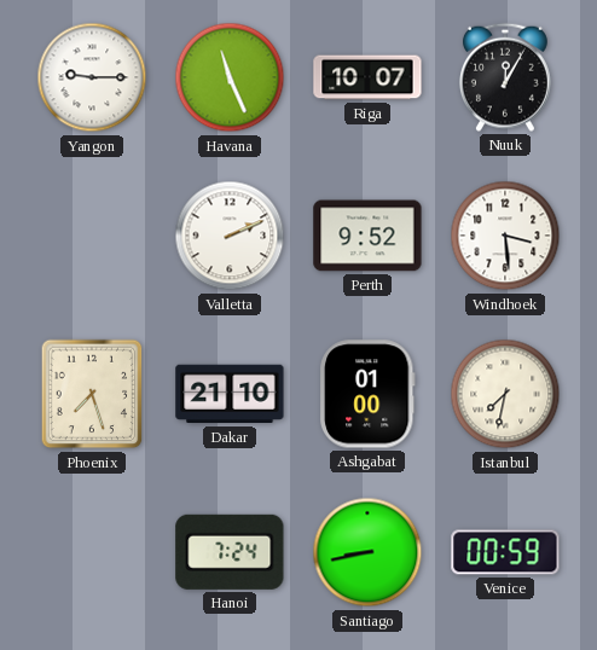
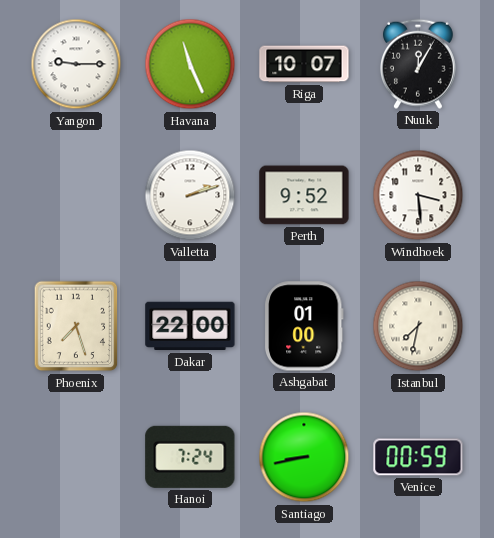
Valletta: 2:11 -> 2:12 (190, 195)
Dakar: 21:10 -> 22:00 (190, 326)
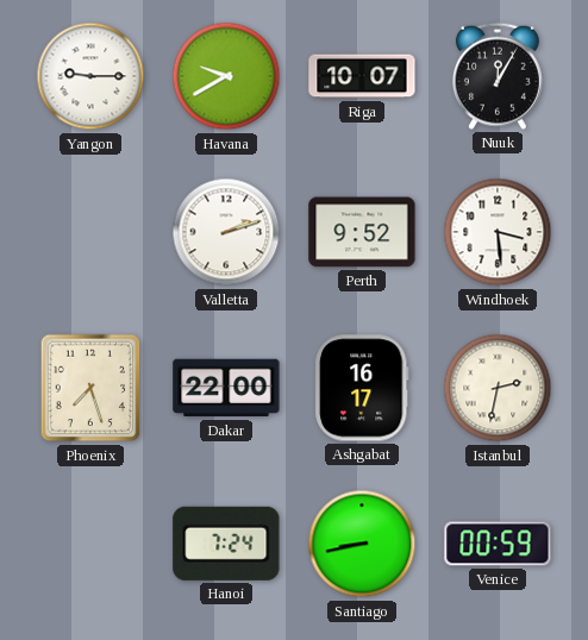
Havana: 11:26 -> 9:40 (226, 76)
Ashgabat: 01:00 -> 16:17 (362, 388)
Istanbul: 7:32 -> 2:32 (498, 388)
